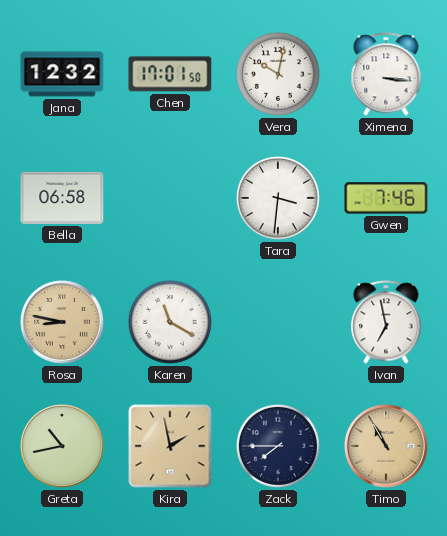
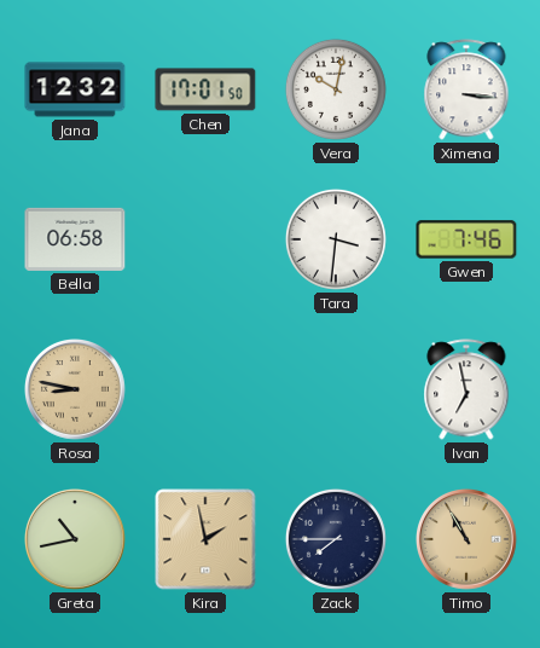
Karen: 11:20 -> none (170, 322)
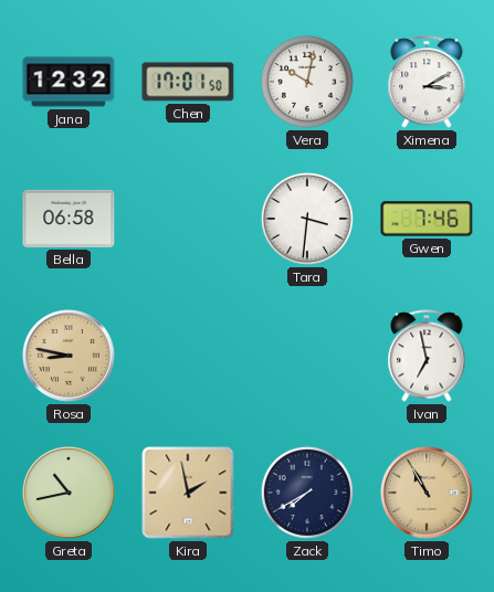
Ximena: 3:16 -> 3:10 (427, 82)
Zack: 7:45 -> 7:40 (307, 493)
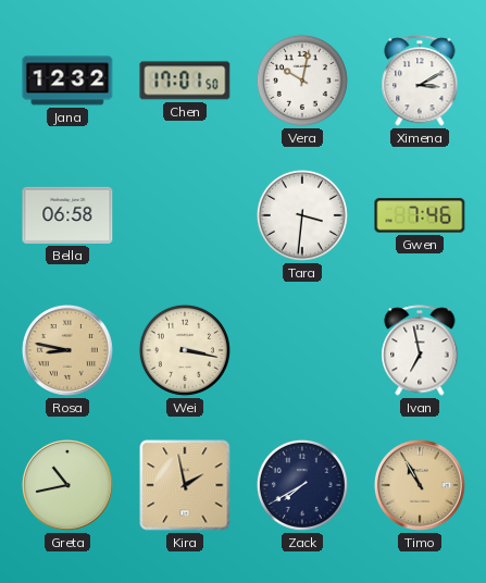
Wei: none -> 3:17 (185, 350)
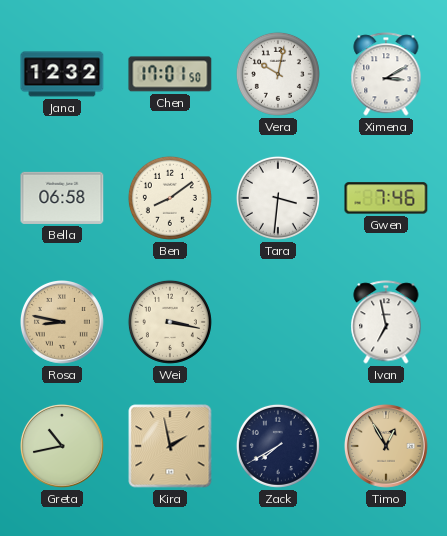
Ben: none -> 8:09 (170, 198)
Timo: 10:55 -> 12:55 (387, 447)
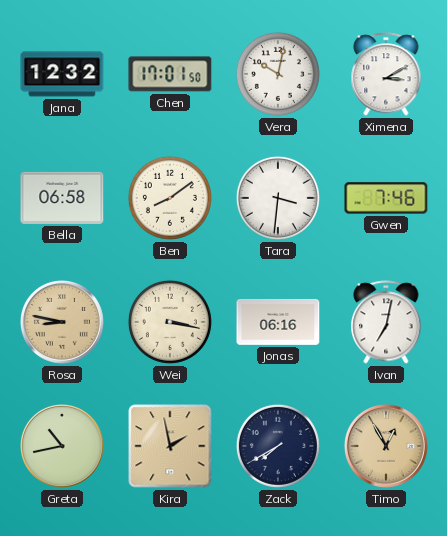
Jonas: none -> 06:16 (278, 322)
Ivan: 6:58 -> 7:02 (386, 322)
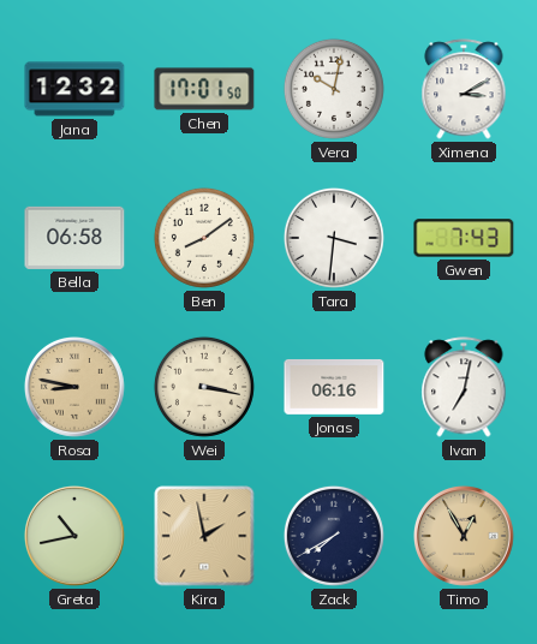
Gwen: 7:46 -> 7:43 (464, 238)
